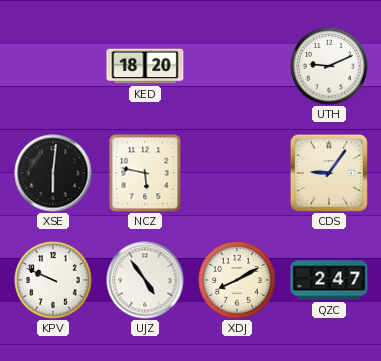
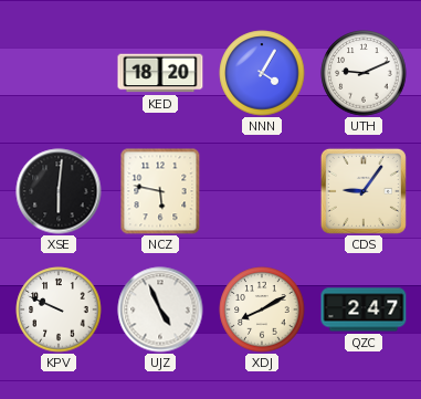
NNN: none -> 4:05 (262, 73)
UJZ: 4:54 -> 4:56 (160, 309)
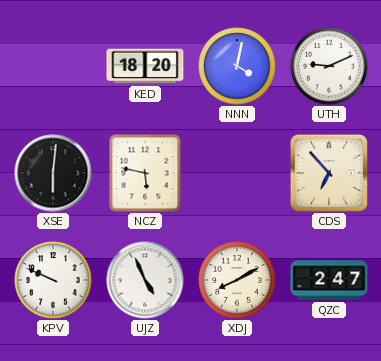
NNN: 4:05 -> 4:02 (237, 66)
CDS: 9:06 -> 6:53 (329, 173)
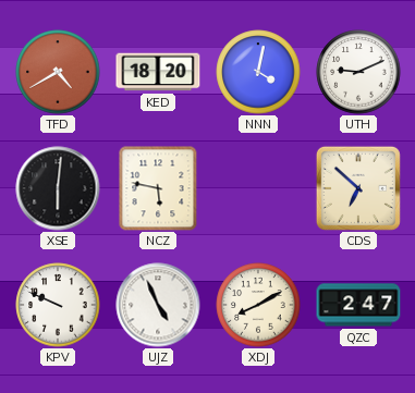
TFD: none -> 4:40 (58, 72)
CDS: 6:53 -> 6:52 (358, 188)
